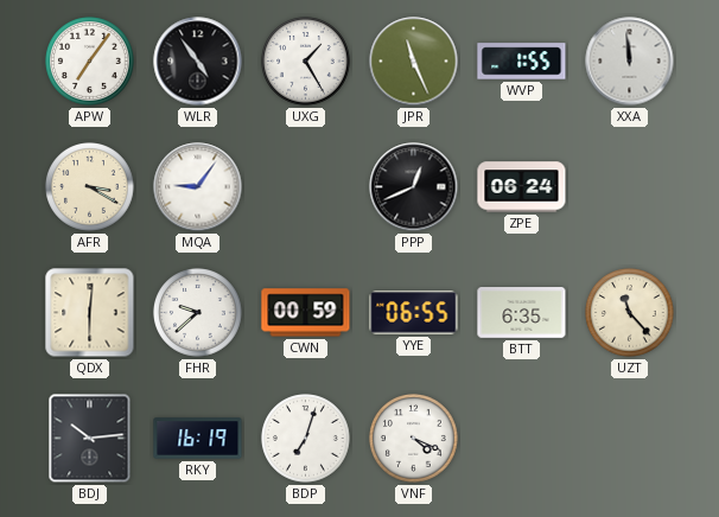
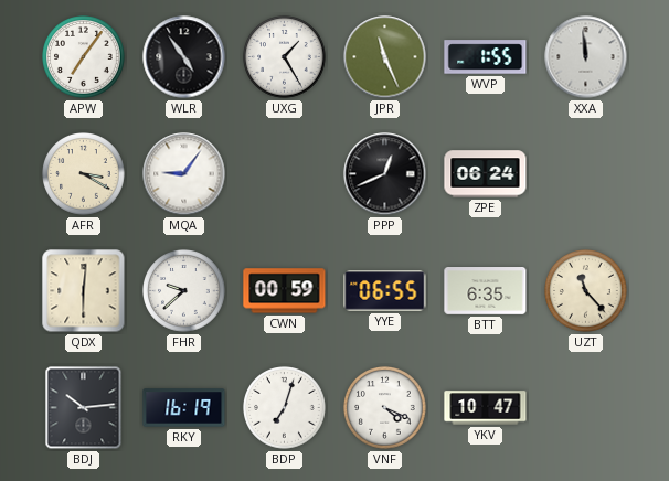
YKV: none -> 10:47 (486, 408)
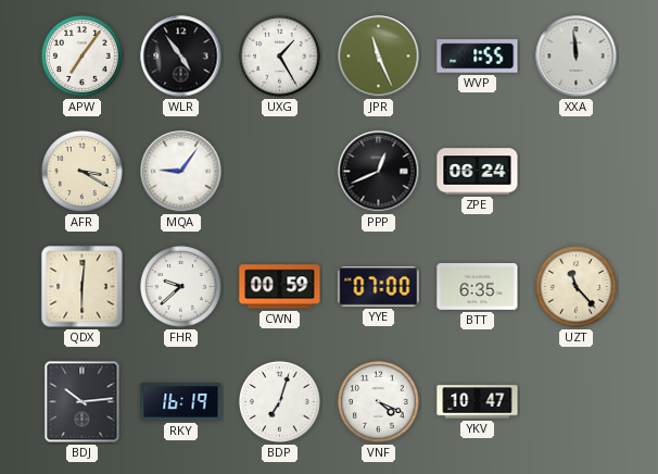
YYE: 06:55 -> 07:00 (379, 287)
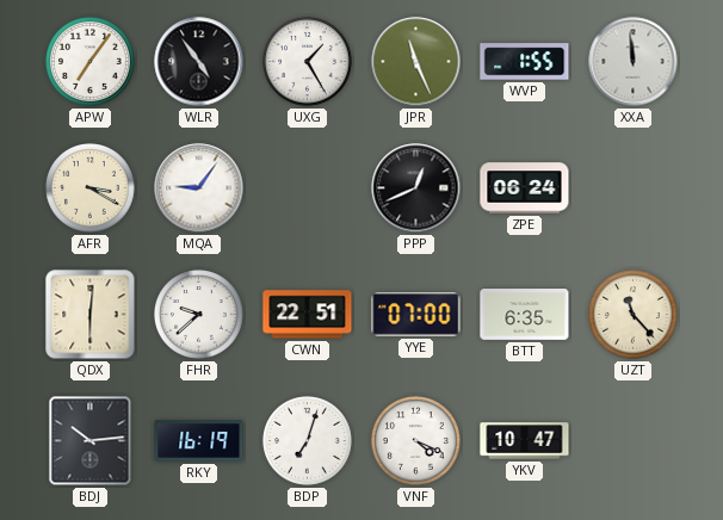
CWN: 00:59 -> 22:51 (308, 315)
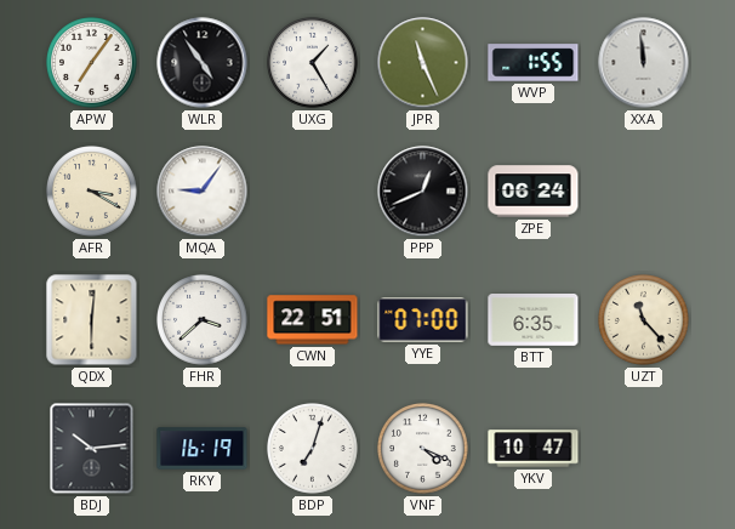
FHR: 9:38 -> 3:38 (203, 320)
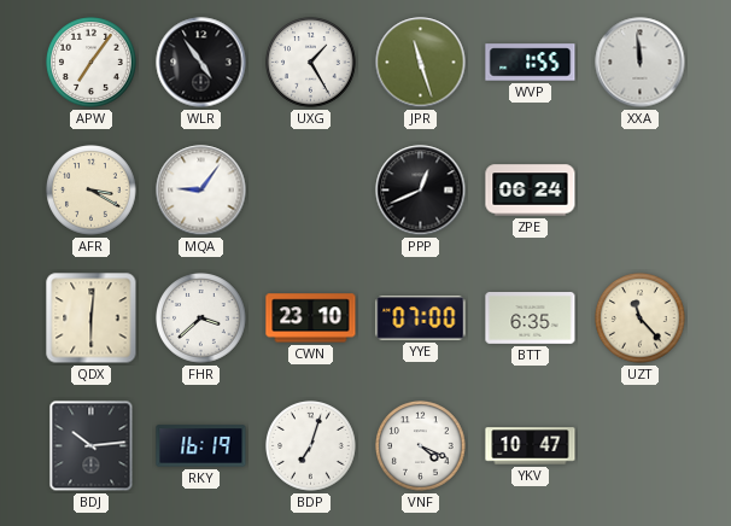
JPR: 11:26 -> 11:27 (421, 63)
CWN: 22:51 -> 23:10 (311, 318)
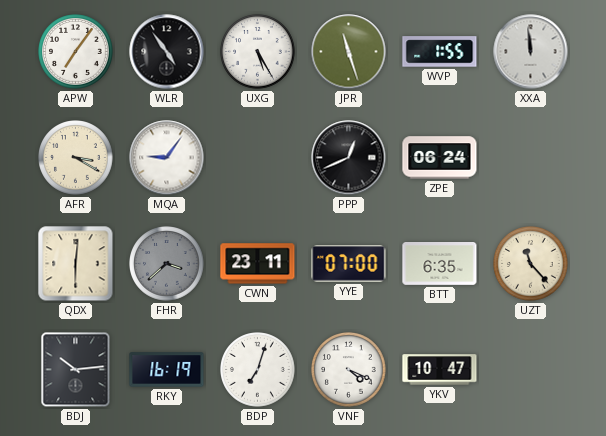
UXG: 1:25 -> 5:25 (258, 52)
FHR dial: white -> grey (167, 264)
CWN: 23:10 -> 23:11 (258, 264)
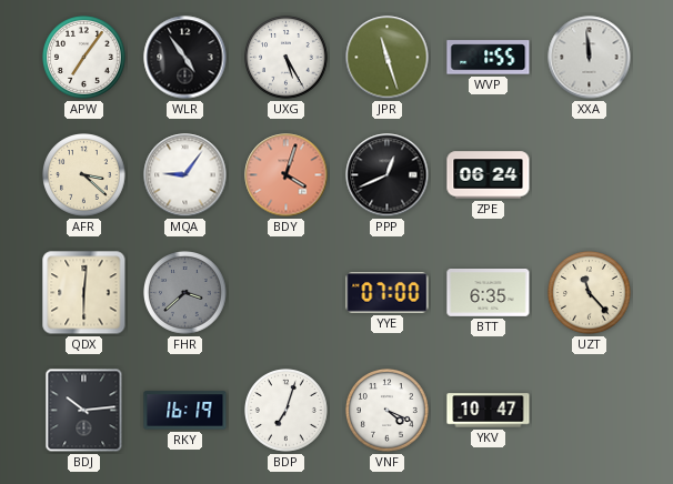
AFR: 3:20 -> 3:22 (84, 175)
BDY: none -> 4:03 (287, 175)
CWN: 23:11 -> none (258, 264)
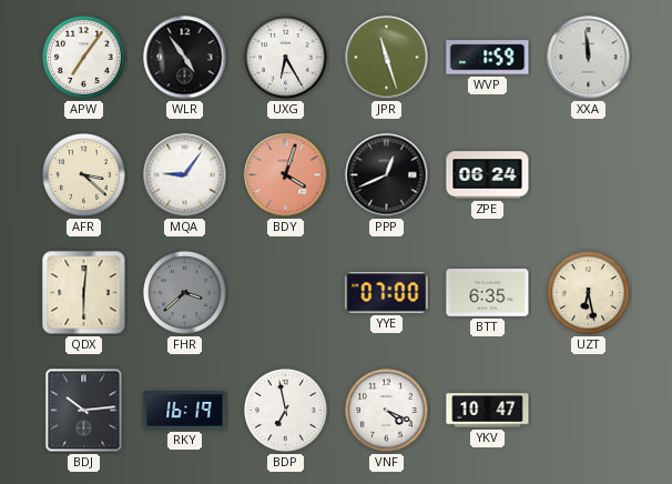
UXG: 5:25 -> 6:25 (286, 58)
WVP: 1:55 -> 1:59 (488, 58)
UZT: 11:23 -> 6:28 (589, 293)
BDP: 7:03 -> 6:58 (286, 411)
